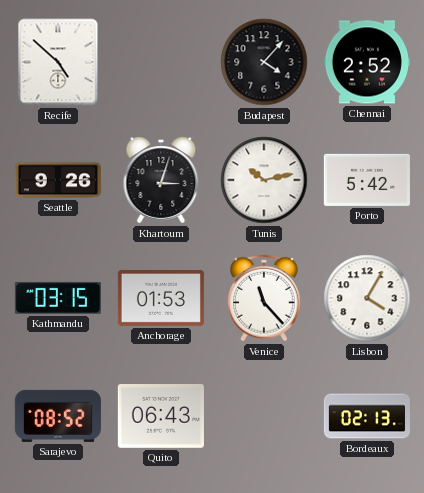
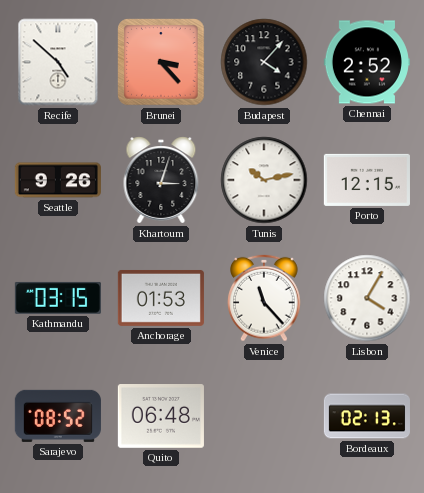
Brunei: none -> 3:23 (161, 62)
Porto: 5:42 -> 12:15 (367, 180)
Quito: 06:43 -> 06:48 (161, 417)
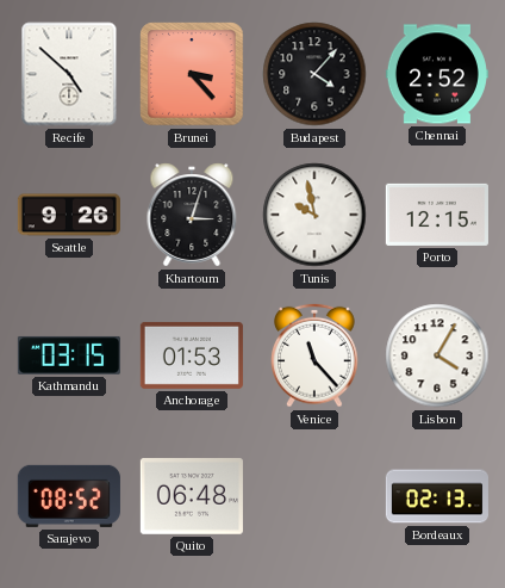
Tunis: 10:13 -> 9:58 (314, 215)
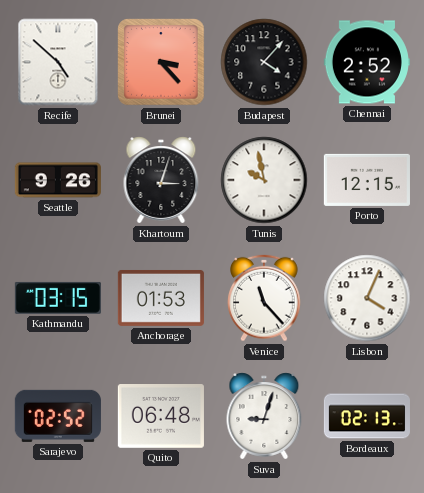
Lisbon: 4:05 -> 4:04 (367, 298)
Sarajevo: 08:52 -> 02:52 (58, 416)
Suva: none -> 9:03 (264, 416)
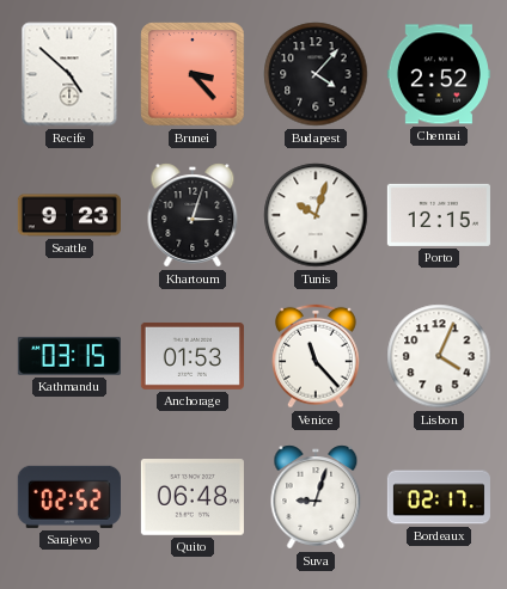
Seattle: 9:26 -> 9:23 (69, 215)
Tunis: 9:58 -> 10:03 (316, 215)
Bordeaux: 02:13 -> 02:17 (439, 497)
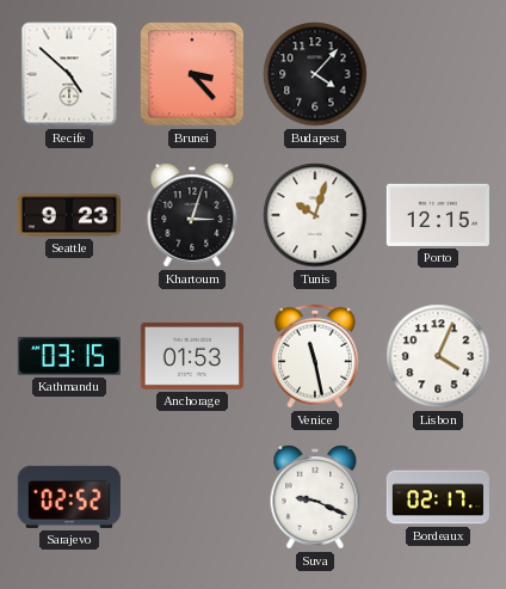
Chennai: 2:52 -> none (439, 74)
Venice: 11:23 -> 11:28 (316, 356)
Quito: 06:48 -> none (193, 498)
Suva: 9:03 -> 9:19 (315, 497)
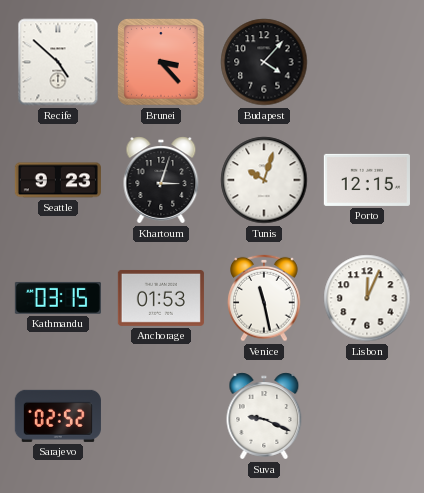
Lisbon: 4:04 -> 12:04 (367, 298)
Bordeaux: 02:17 -> none (438, 497)
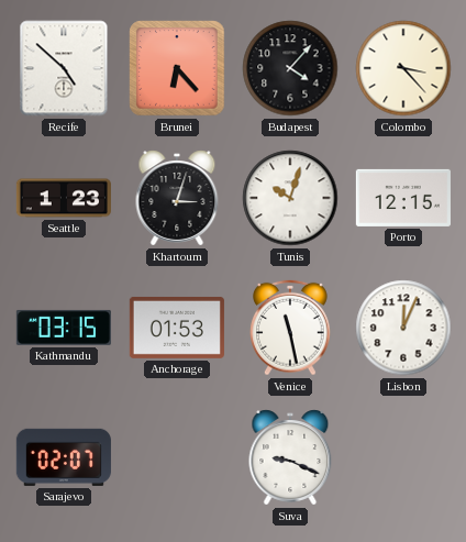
Brunei: 3:23 -> 6:23 (177, 68)
Colombo: none -> 3:23 (403, 68)
Seattle: 9:23 -> 1:23 (64, 198)
Sarajevo: 02:52 -> 02:07 (64, 457)
